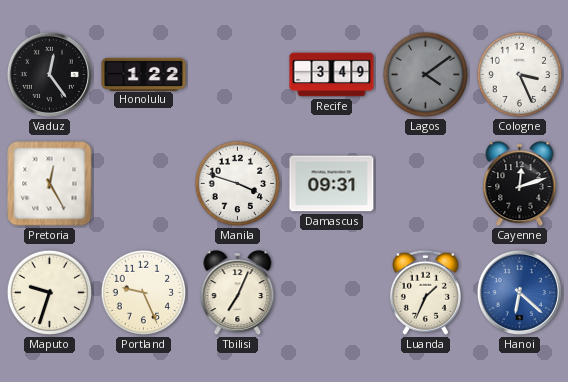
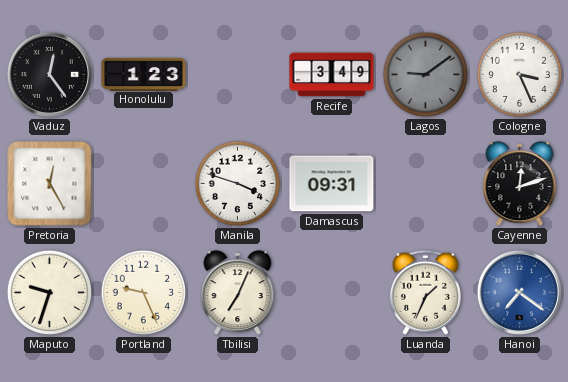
Honolulu: 1:22 -> 1:23 (144, 74)
Lagos: 4:09 -> 9:09 (426, 75)
Hanoi: 6:22 -> 7:21 (519, 292)
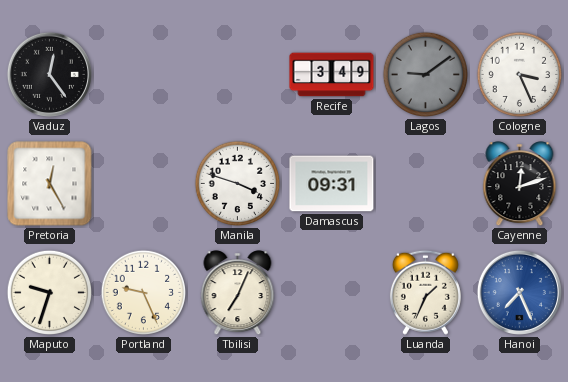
Honolulu: 1:23 -> none (144, 74)
Hanoi: 7:21 -> 7:26 (519, 292)
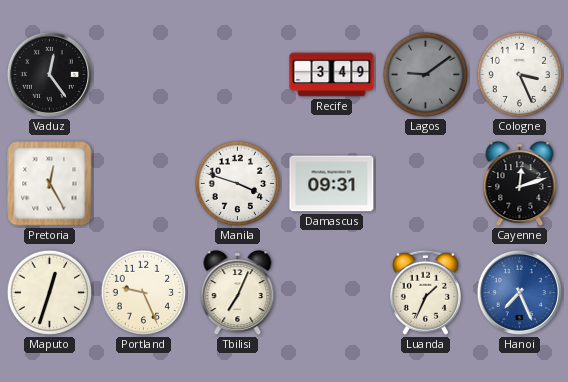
Maputo: 9:33 -> 12:33 (50, 293)
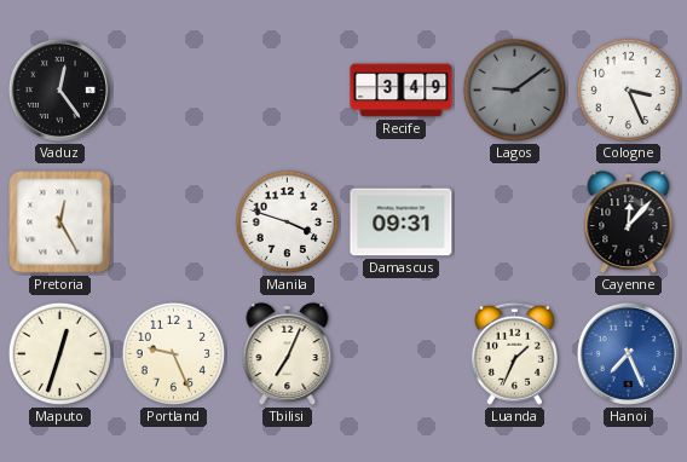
Cayenne: 12:12 -> 12:07 (629, 223)
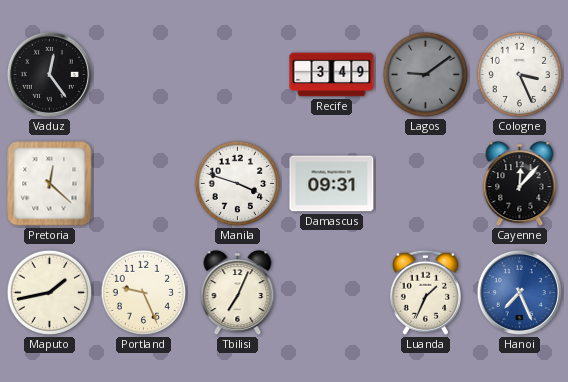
Pretoria: 12:25 -> 12:22 (50, 184)
Maputo: 12:33 -> 1:43 (50, 293)
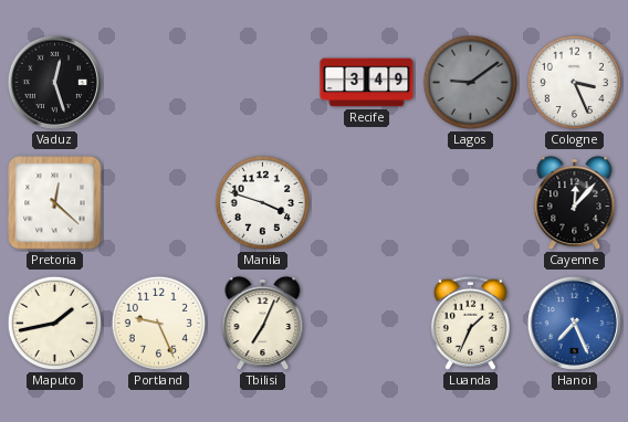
Vaduz: 12:24 -> 12:27 (54, 82)
Damascus: 09:31 -> none (332, 184)
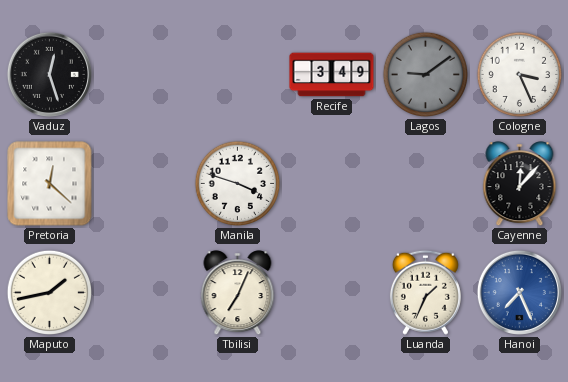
Portland: 9:26 -> none (159, 324)
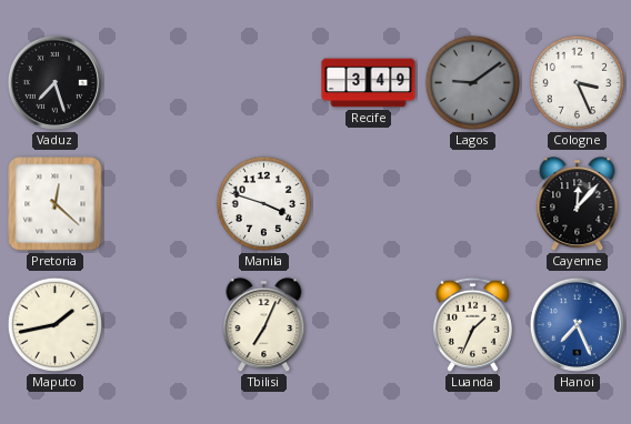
Vaduz: 12:27 -> 7:27 (54, 82)
